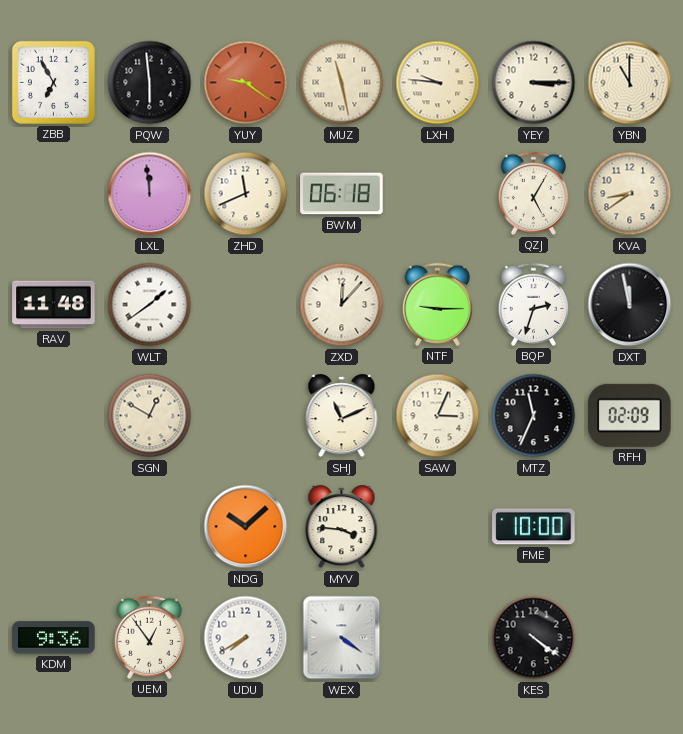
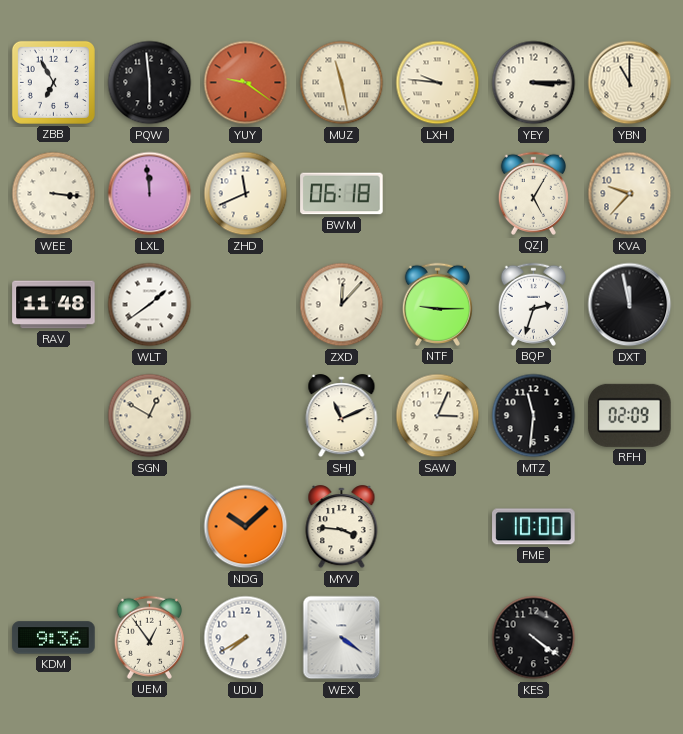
WEE: none -> 3:16 (54, 194)
KVA: 8:39 -> 9:37 (630, 194)
MTZ: 11:34 -> 11:31 (534, 416)
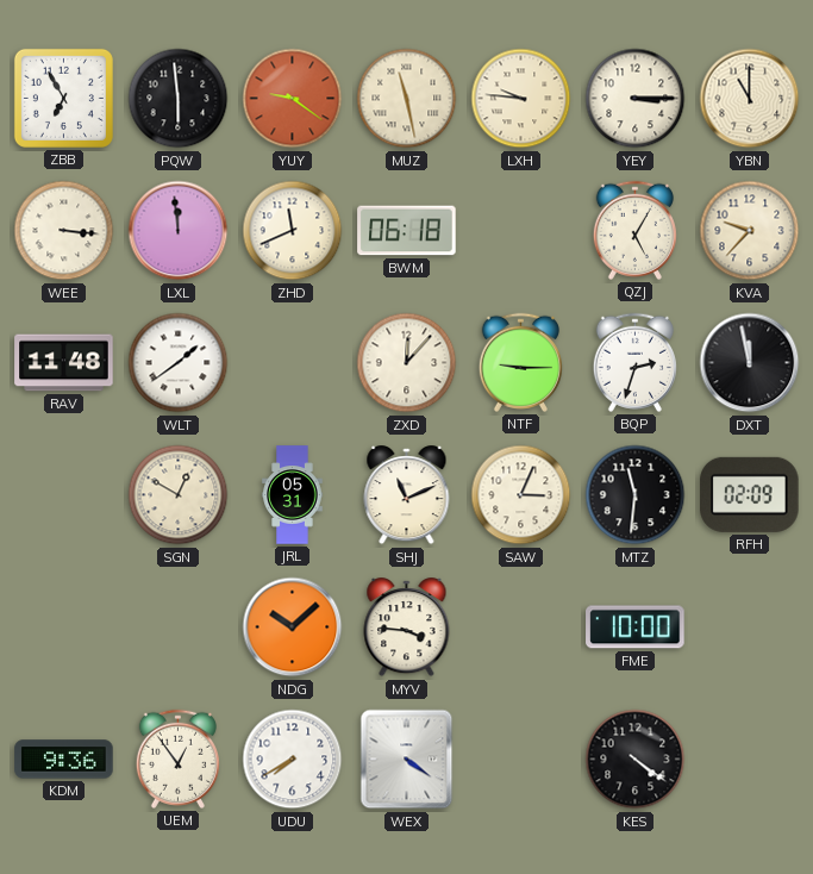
JRL: none -> 05:31 (293, 495)
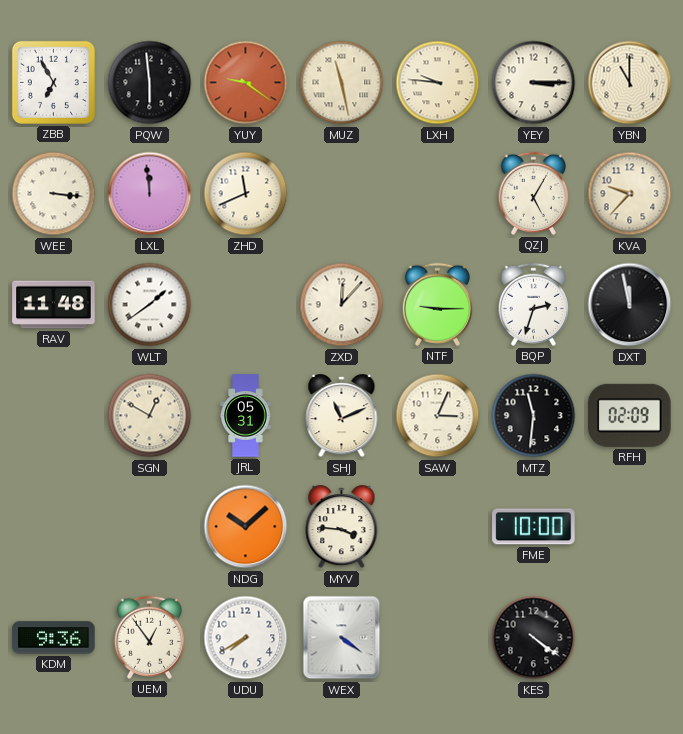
BWM: 06:18 -> none (407, 231)
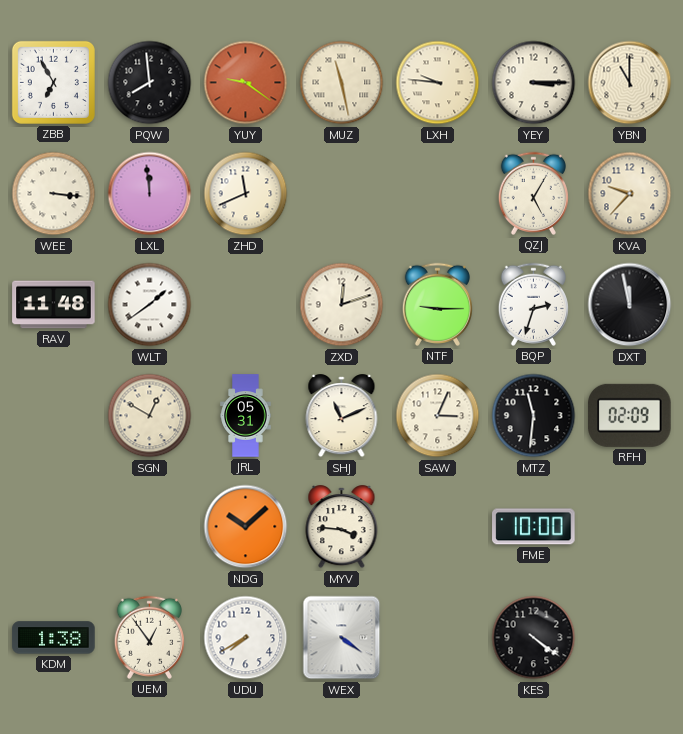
PQW: 5:59 -> 7:59 (150, 83)
ZXD: 12:07 -> 12:12 (342, 305)
KDM: 9:36 -> 1:38 (54, 638)
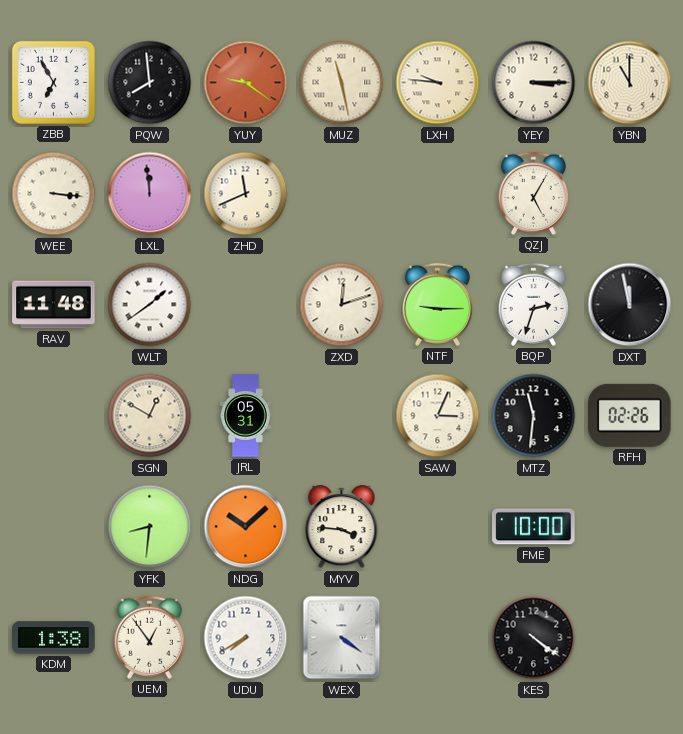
KVA: 9:37 -> none (630, 194)
SHJ: 11:11 -> none (342, 416)
RFH: 02:09 -> 02:26 (630, 415)
YFK: none -> 8:31 (150, 527)
